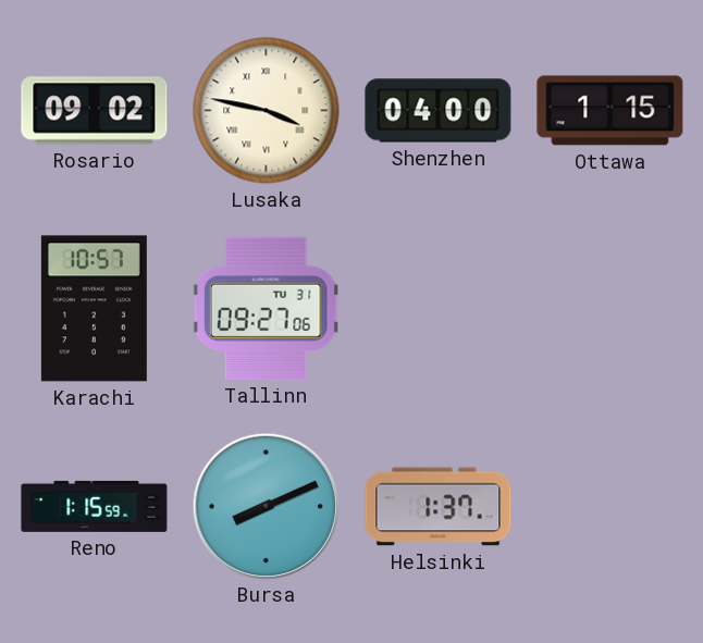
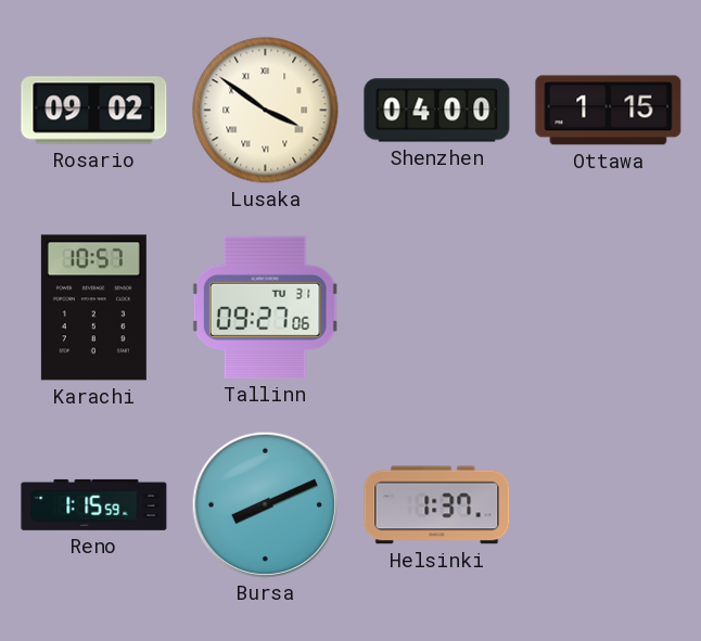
Lusaka: 3:47 -> 3:51 (266, 111)
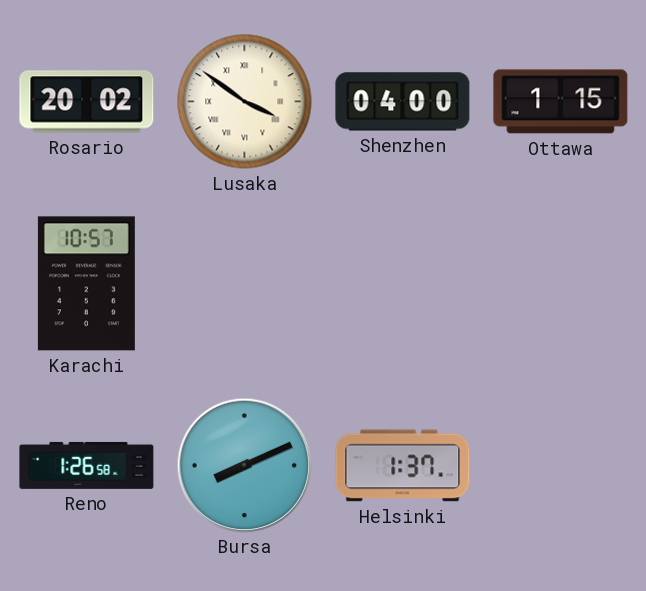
Rosario: 09:02 -> 20:02 (87, 102)
Tallinn: 09:27 -> none (265, 307)
Reno: 1:15 -> 1:26 (87, 465)
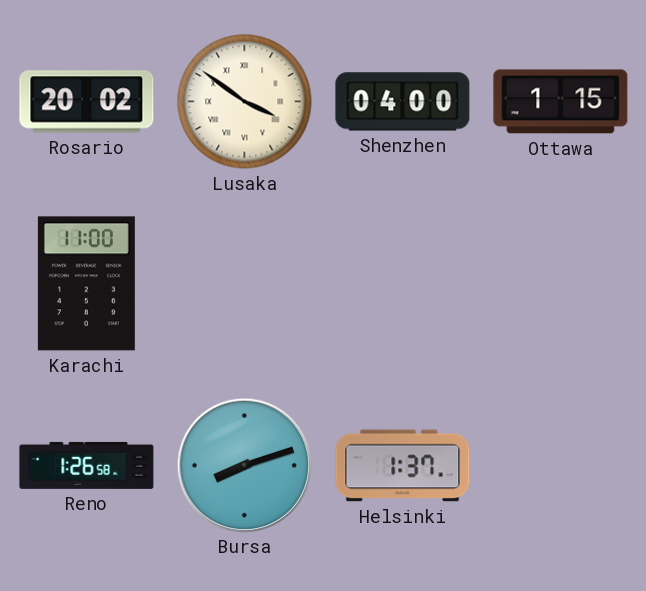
Karachi: 10:57 -> 11:00 (86, 284)
Bursa: 8:11 -> 8:12 (244, 465)
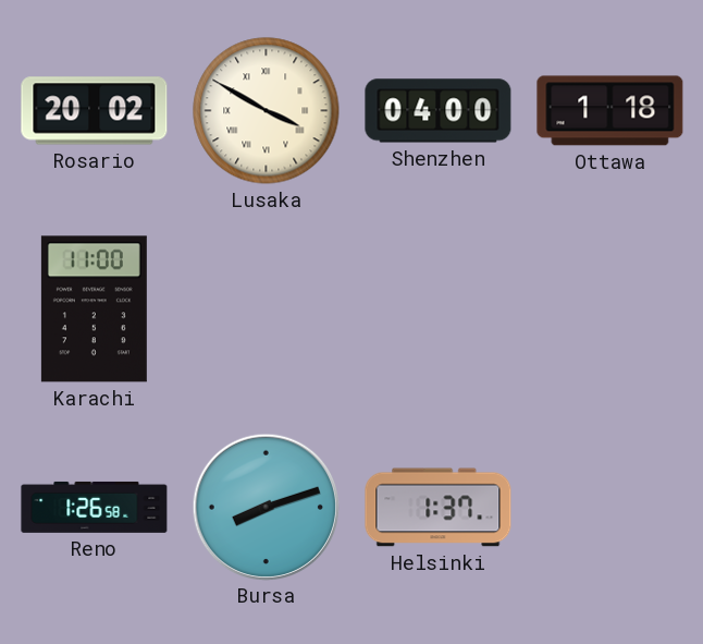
Lusaka: 3:51 -> 3:50 (267, 111)
Ottawa: 1:15 -> 1:18 (610, 111)
